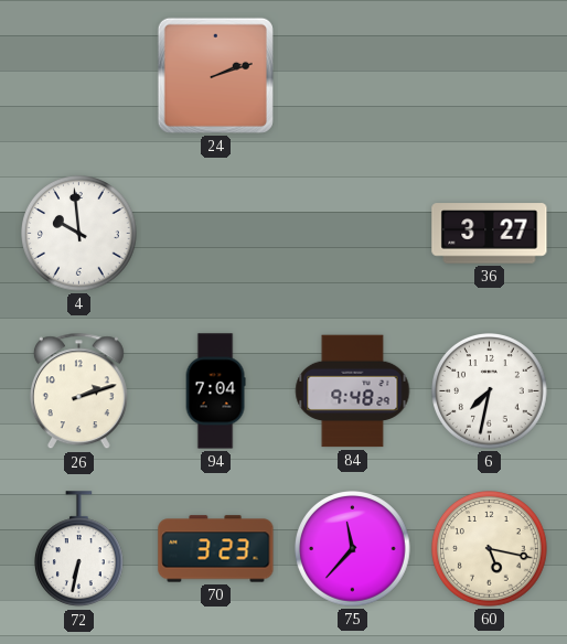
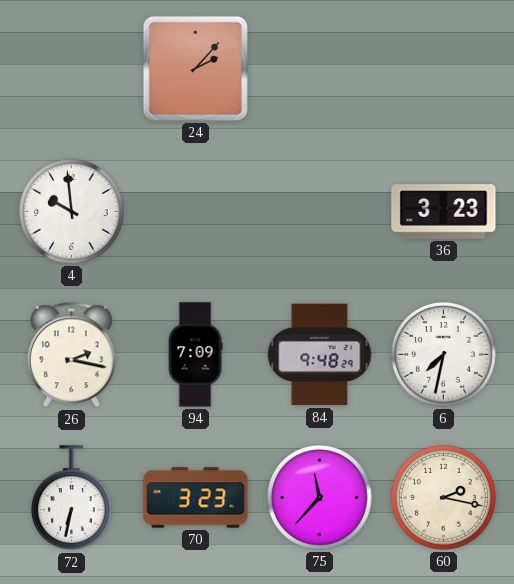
24: 2:12 -> 2:07 (195, 68)
36: 3:27 -> 3:23 (444, 212)
26: 2:12 -> 2:17 (71, 355)
94: 7:04 -> 7:09 (195, 355)
60: 5:17 -> 2:17 (444, 498)
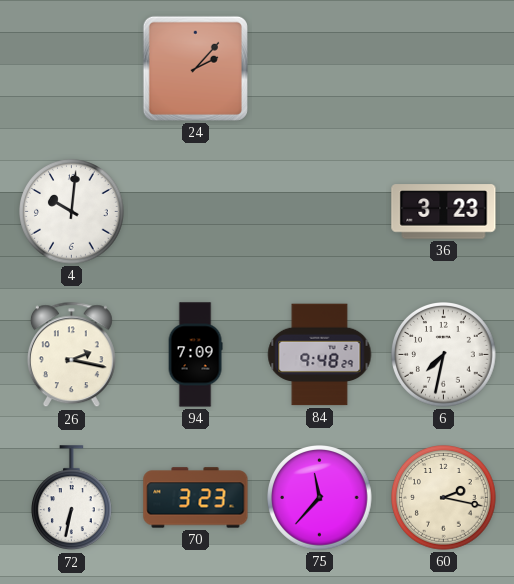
4: 9:59 -> 10:01 (72, 212)
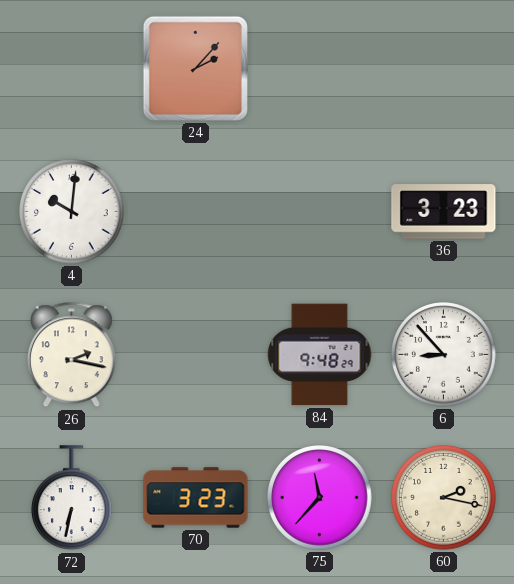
94: 7:09 -> none (195, 355)
6: 7:32 -> 8:53 (444, 355)
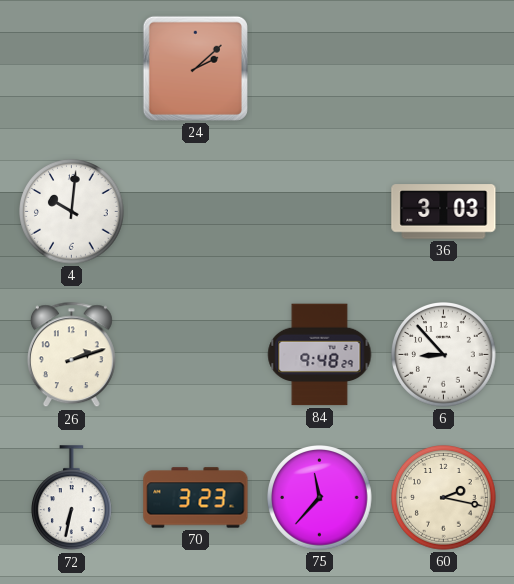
24: 2:07 -> 2:08 (195, 68)
36: 3:23 -> 3:03 (444, 212)
26: 2:17 -> 2:12 (71, 355)
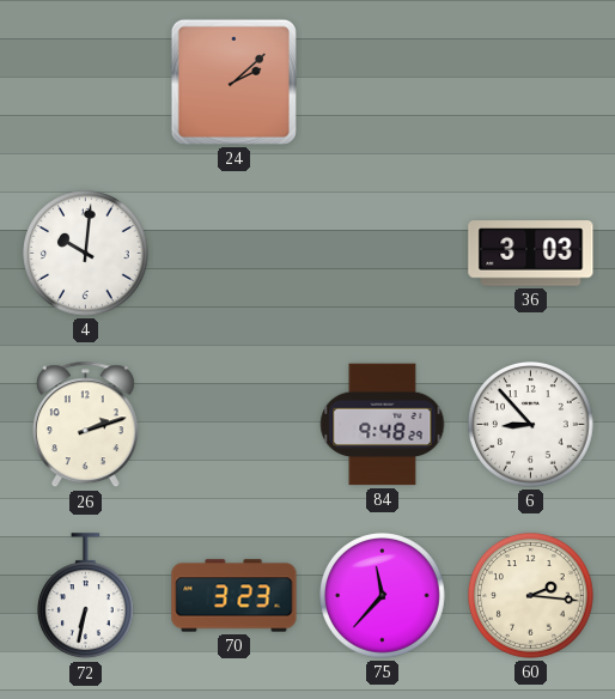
60: 2:17 -> 2:16 (531, 596)
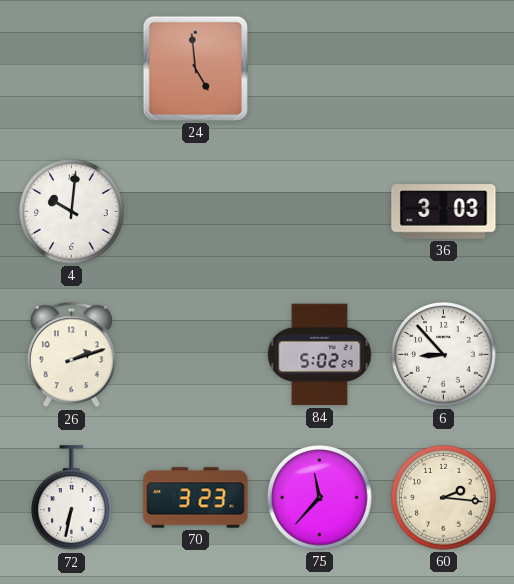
24: 2:08 -> 4:59 (195, 68)
84: 9:48 -> 5:02 (320, 355)
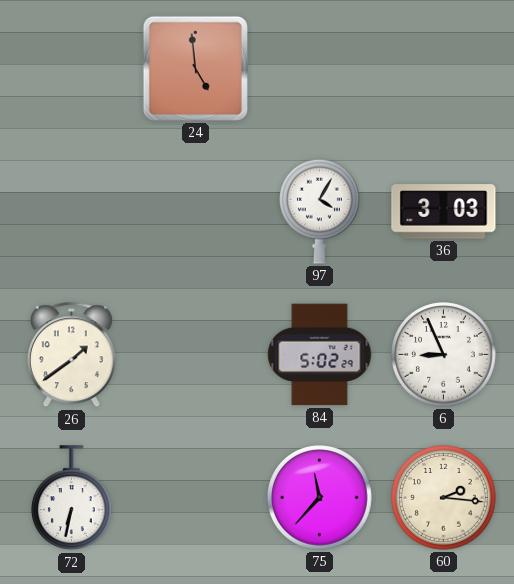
4: 10:01 -> none (72, 212)
97: none -> 4:05 (319, 211)
26: 2:12 -> 1:39 (71, 355)
6: 8:53 -> 8:56 (444, 355)
70: 3:23 -> none (196, 498)
